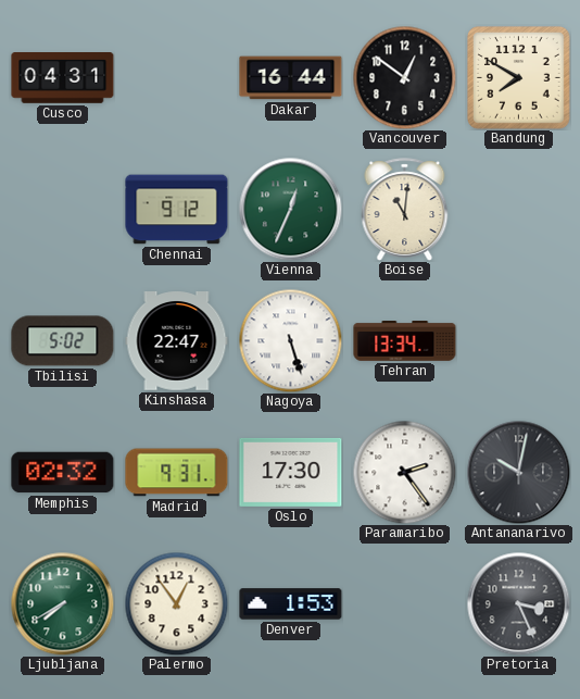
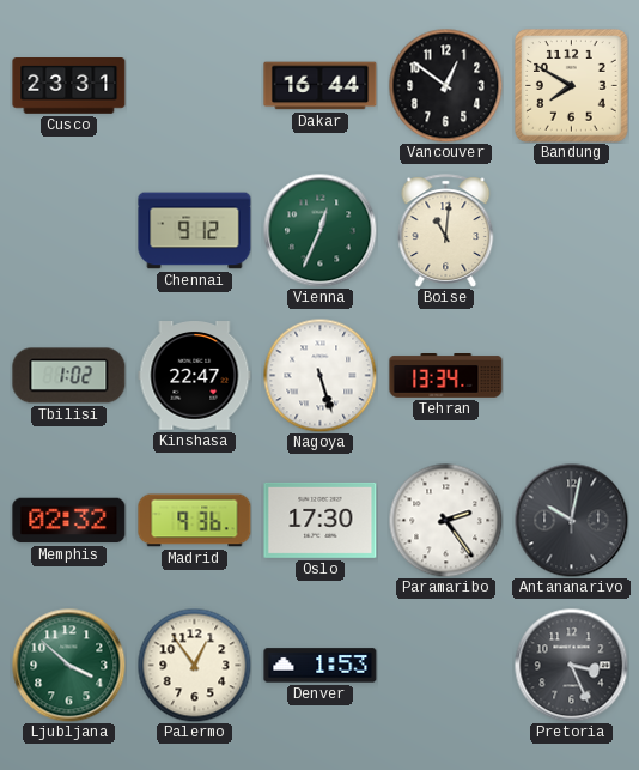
Cusco: 04:31 -> 23:31 (69, 86)
Tbilisi: 5:02 -> 1:02 (69, 376)
Madrid: 9:31 -> 9:36 (195, 521)
Ljubljana: 7:40 -> 3:52 (68, 665)
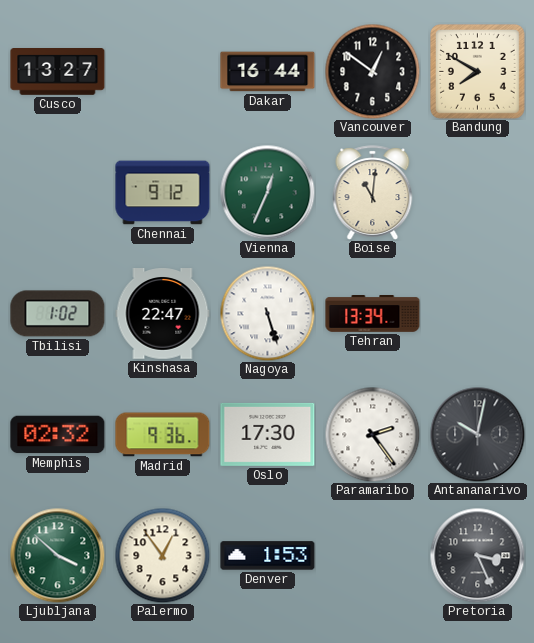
Cusco: 23:31 -> 13:27 (58, 72)
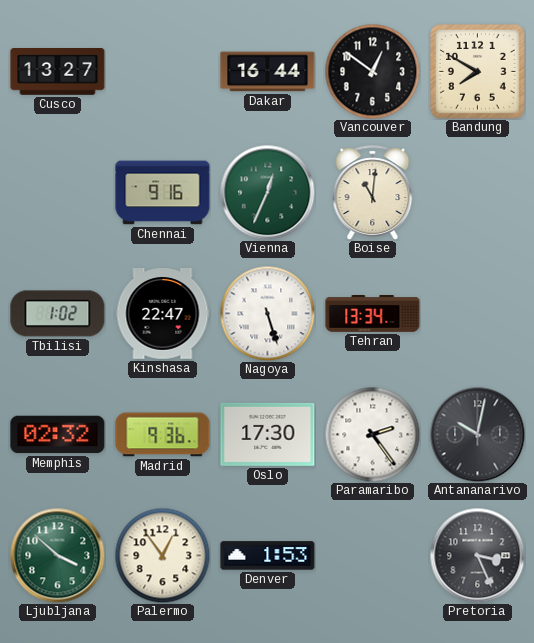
Chennai: 9:12 -> 9:16 (163, 193)
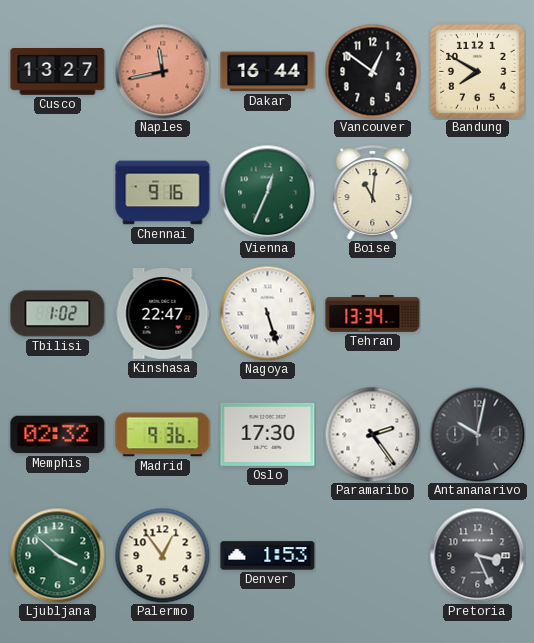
Naples: none -> 11:43 (162, 71)
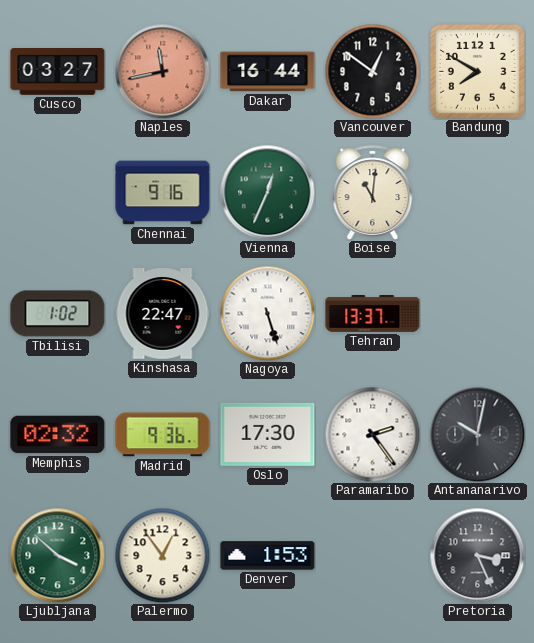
Cusco: 13:27 -> 03:27 (58, 72)
Tehran: 13:34 -> 13:37 (373, 314)
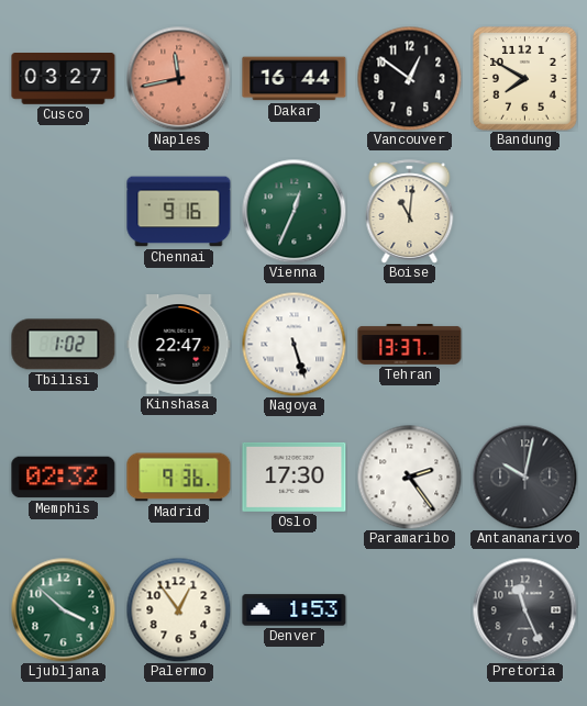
Pretoria: 3:26 -> 11:26 (524, 609)
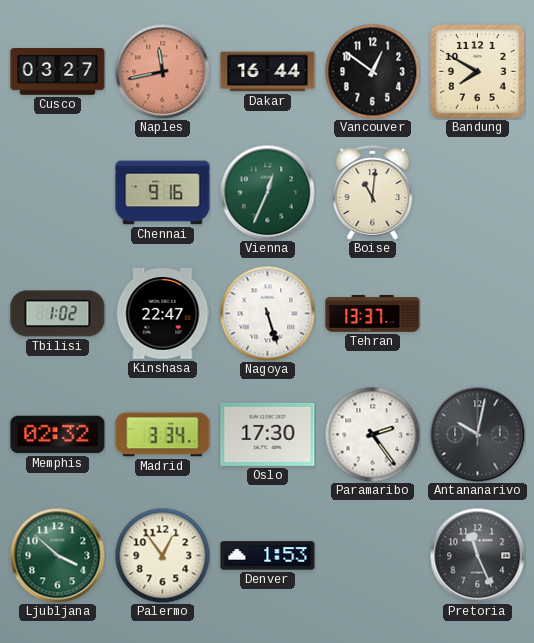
Madrid: 9:36 -> 3:34 (163, 435)
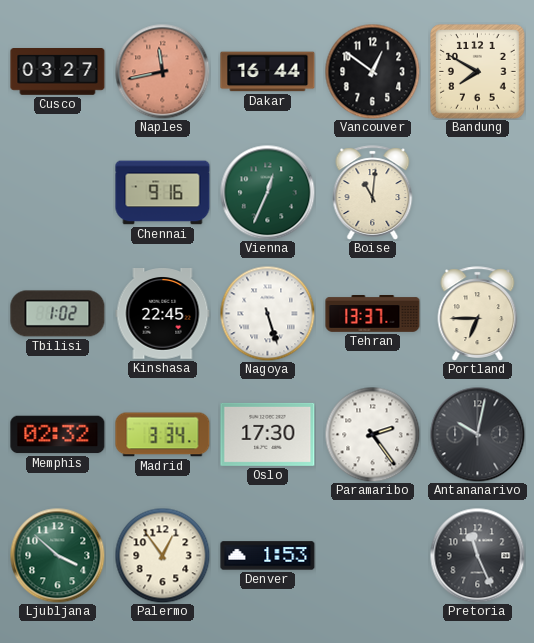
Kinshasa: 22:47 -> 22:45 (163, 314)
Portland: none -> 6:45 (478, 314)
